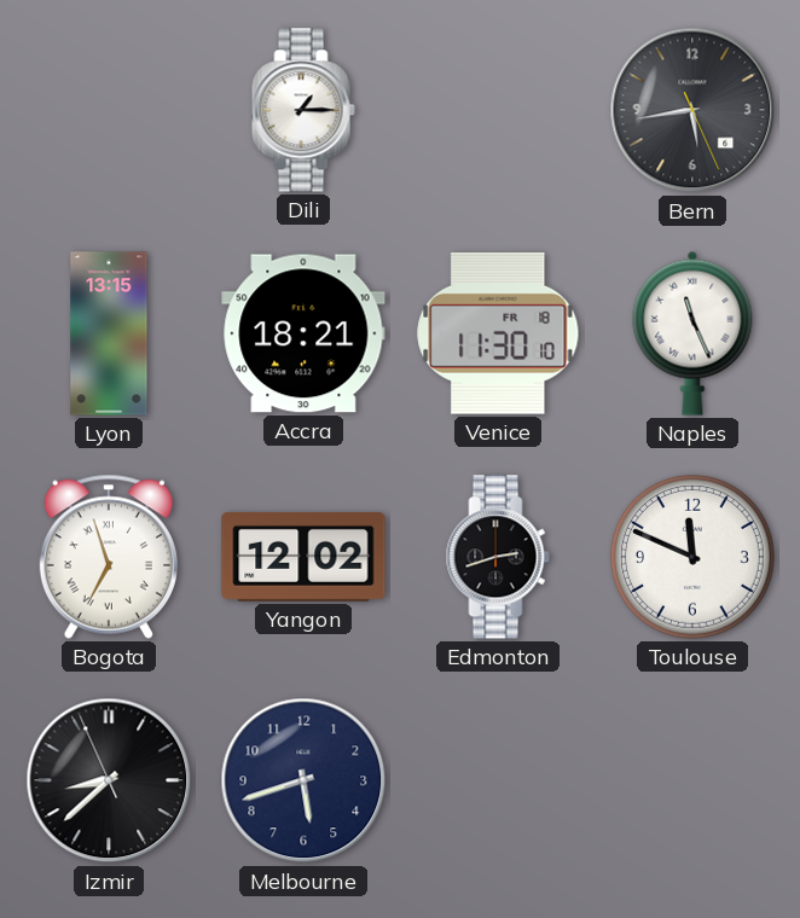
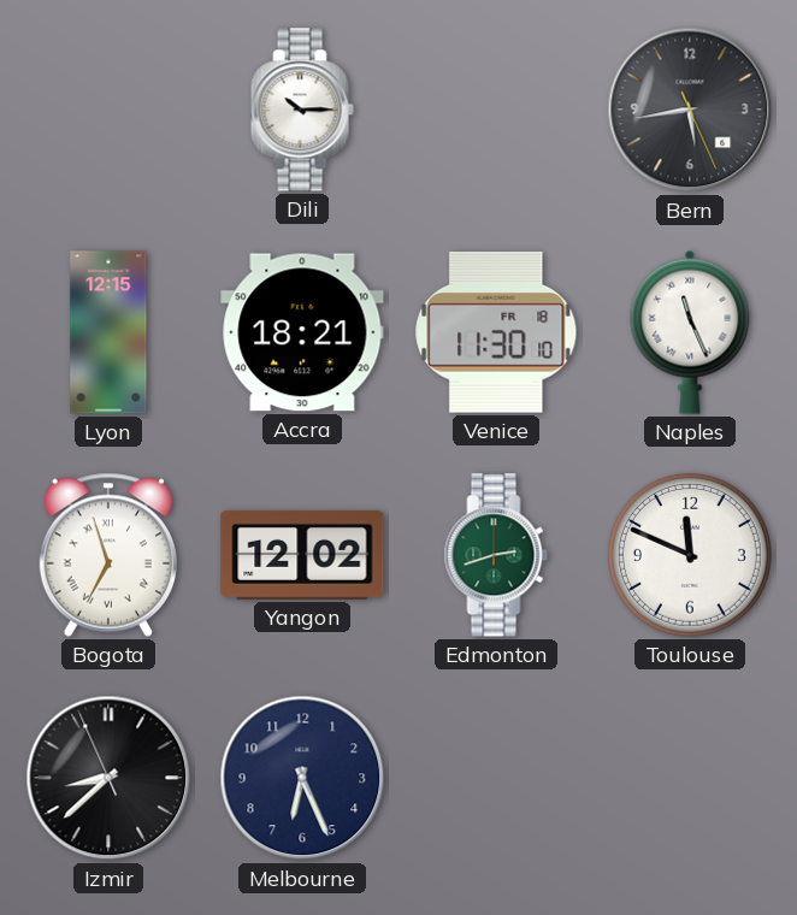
Dili: 1:15 -> 10:15 (302, 110)
Lyon: 13:15 -> 12:15 (108, 332)
Edmonton dial: black -> green (496, 555)
Melbourne: 5:42 -> 6:26 (302, 778)
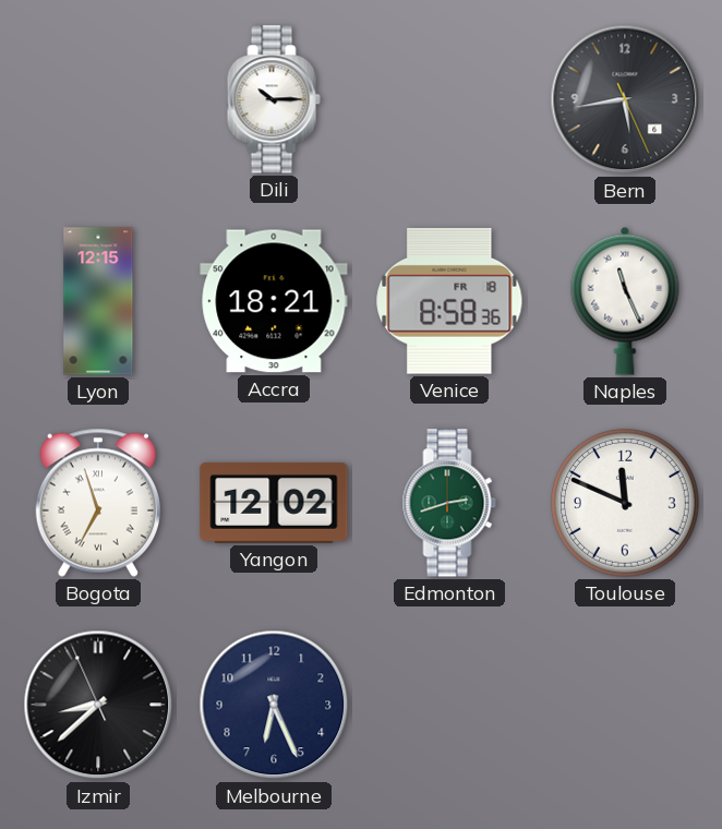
Venice: 11:30 -> 8:58 (449, 301)
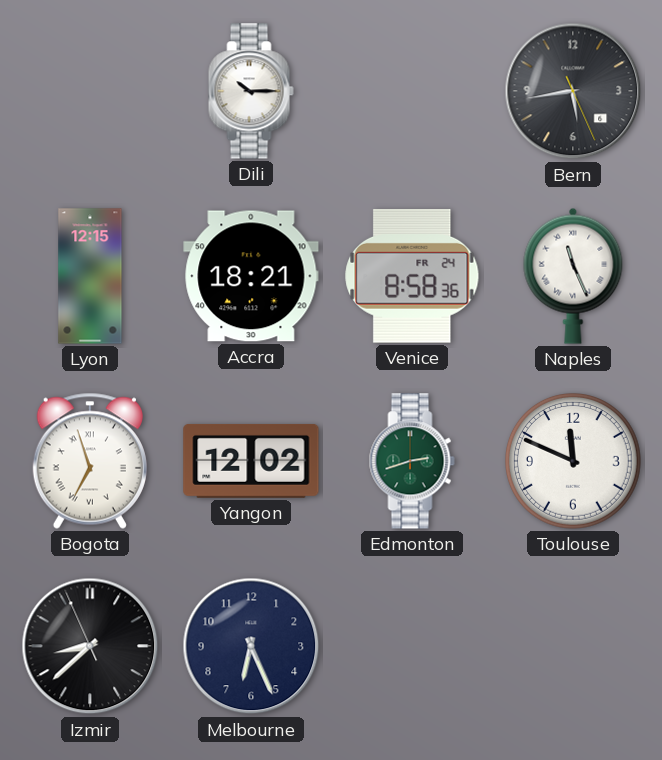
Venice date: FR 18 -> FR 24 (412, 276)
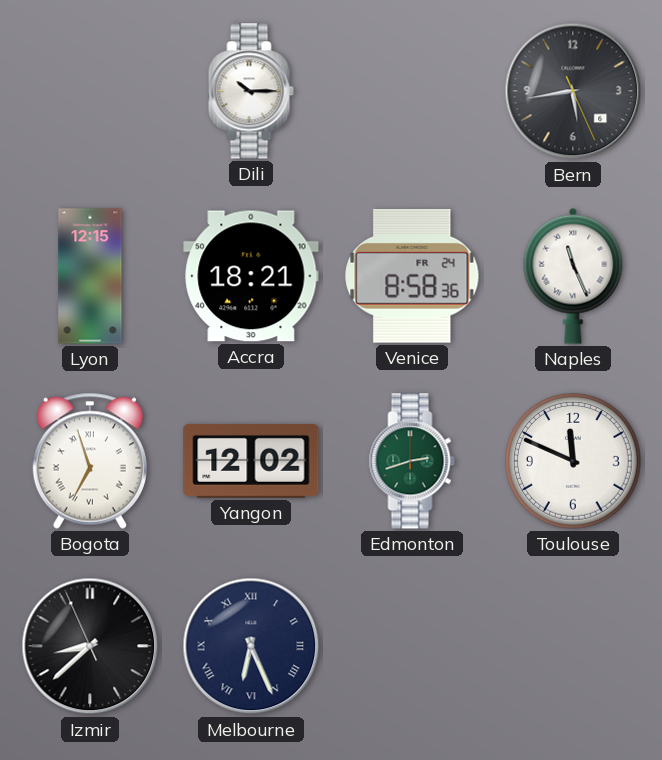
Melbourne numerals: Arabic -> Roman (251, 646)
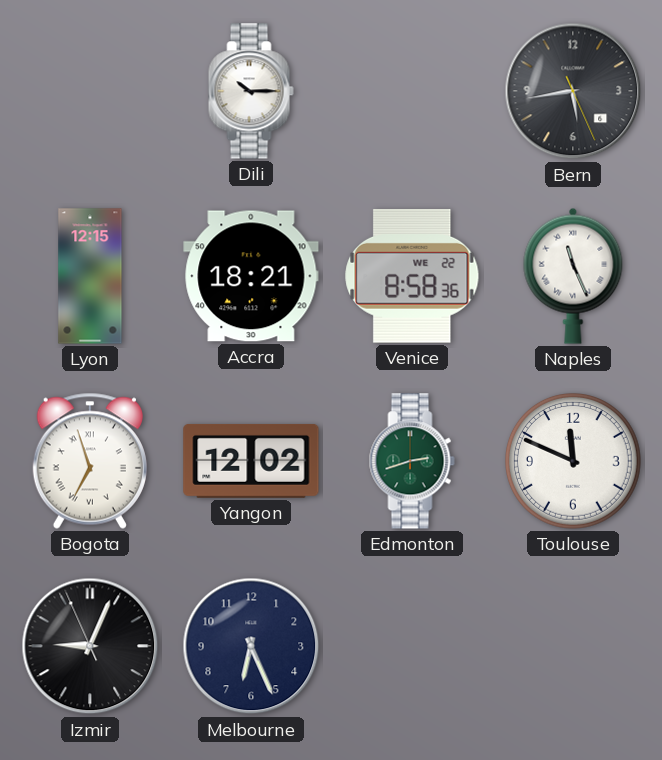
Venice date: FR 24 -> WE 22 (412, 276)
Izmir: 8:37 -> 9:03 (90, 646)
Melbourne numerals: Roman -> Arabic (251, 646)
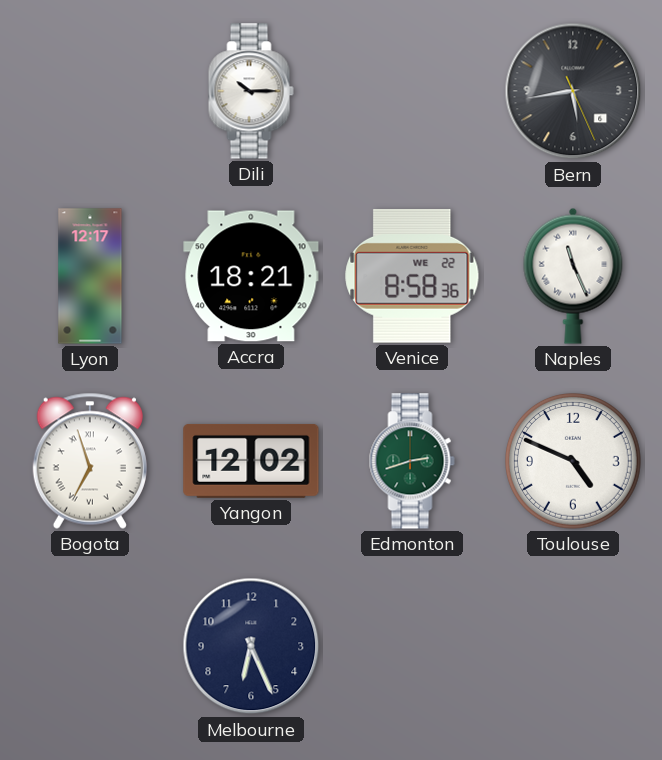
Lyon: 12:15 -> 12:17 (90, 276)
Toulouse: 11:49 -> 4:49 (574, 462)
Izmir: 9:03 -> none (90, 646)
